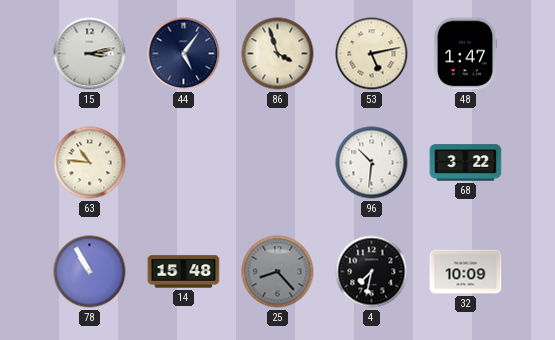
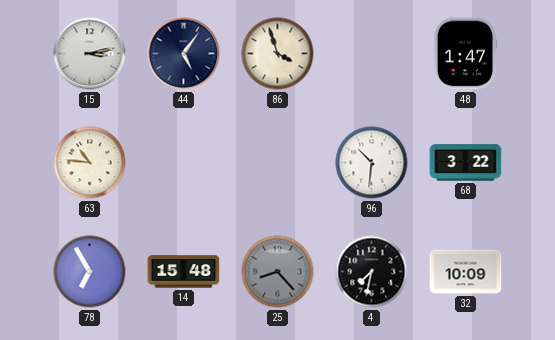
53: 5:13 -> none (372, 54)
78: 10:55 -> 6:55 (90, 272)
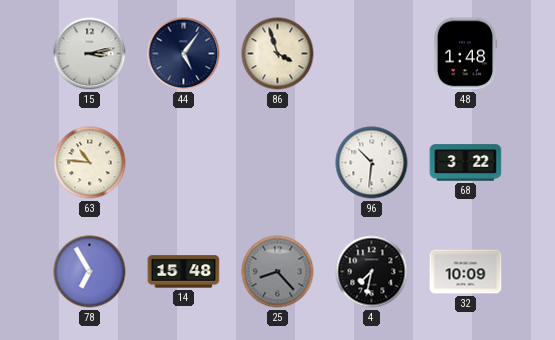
48: 1:47 -> 1:48 (465, 54)
